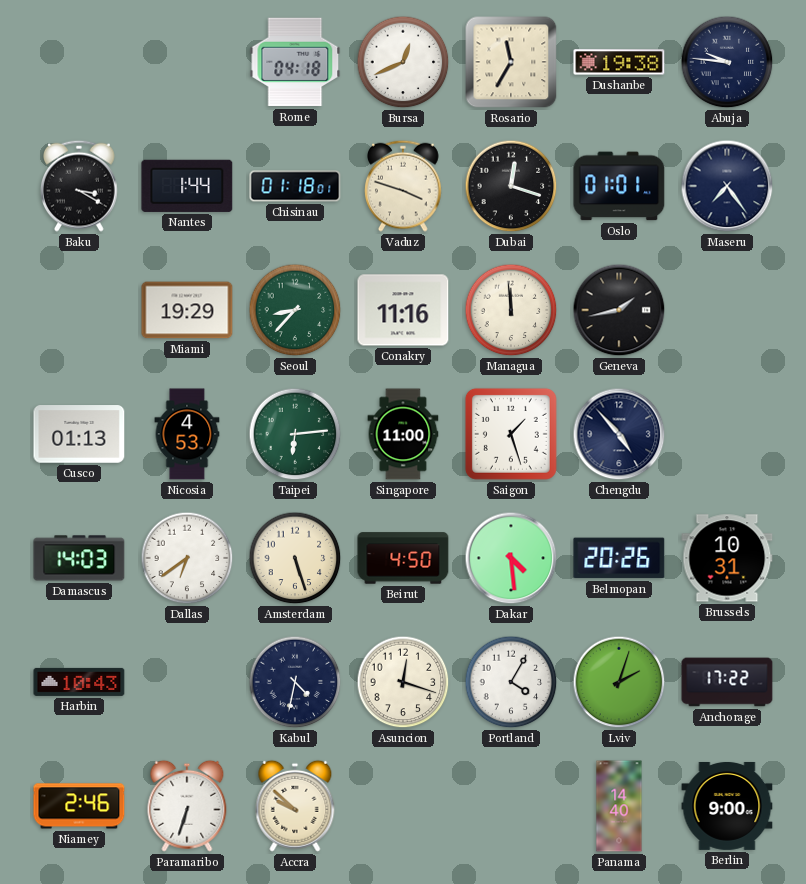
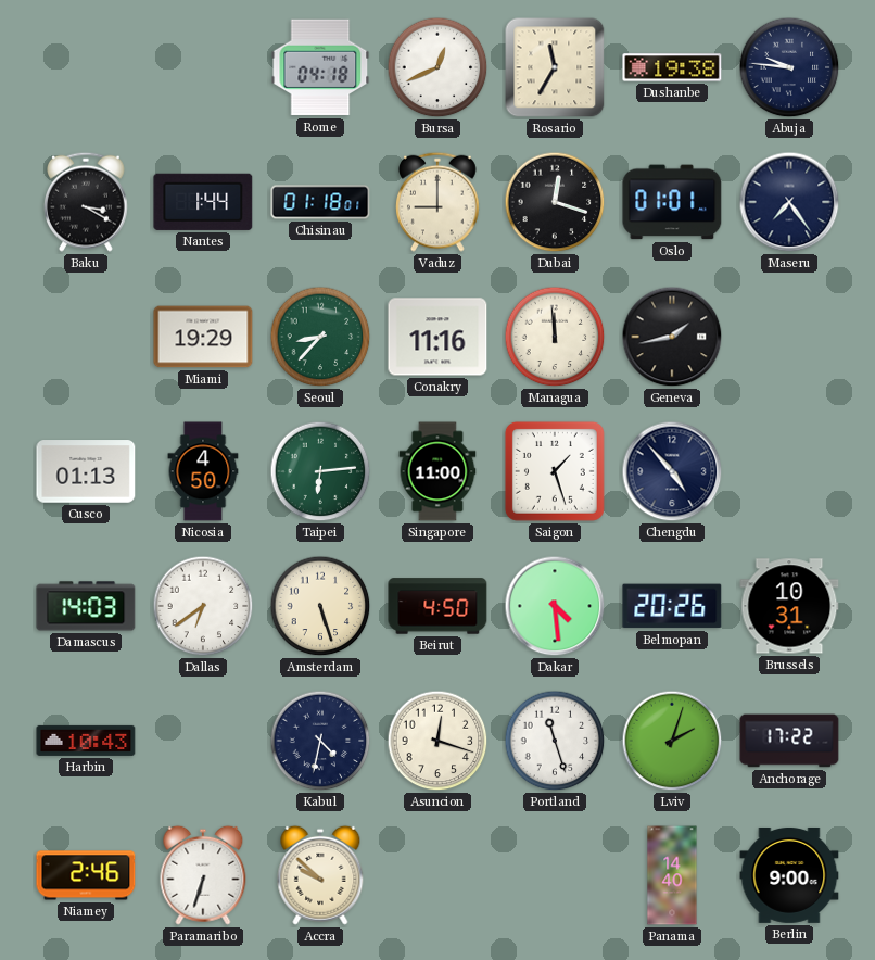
Vaduz: 3:48 -> 9:00 (439, 202)
Nicosia: 4:53 -> 4:50 (203, 471)
Portland: 4:05 -> 11:27 (555, 741)
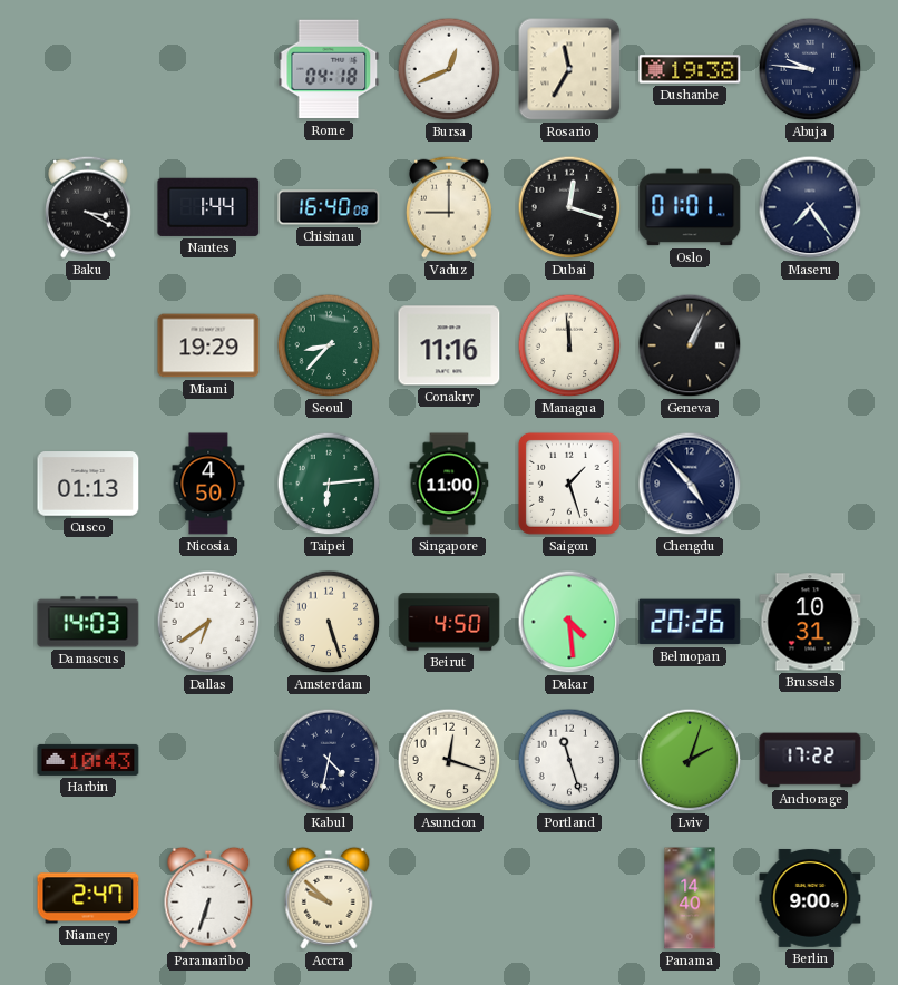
Chisinau: 01:18 -> 16:40 (329, 207)
Geneva: 1:43 -> 1:04 (690, 345)
Niamey: 2:46 -> 2:47 (88, 898)
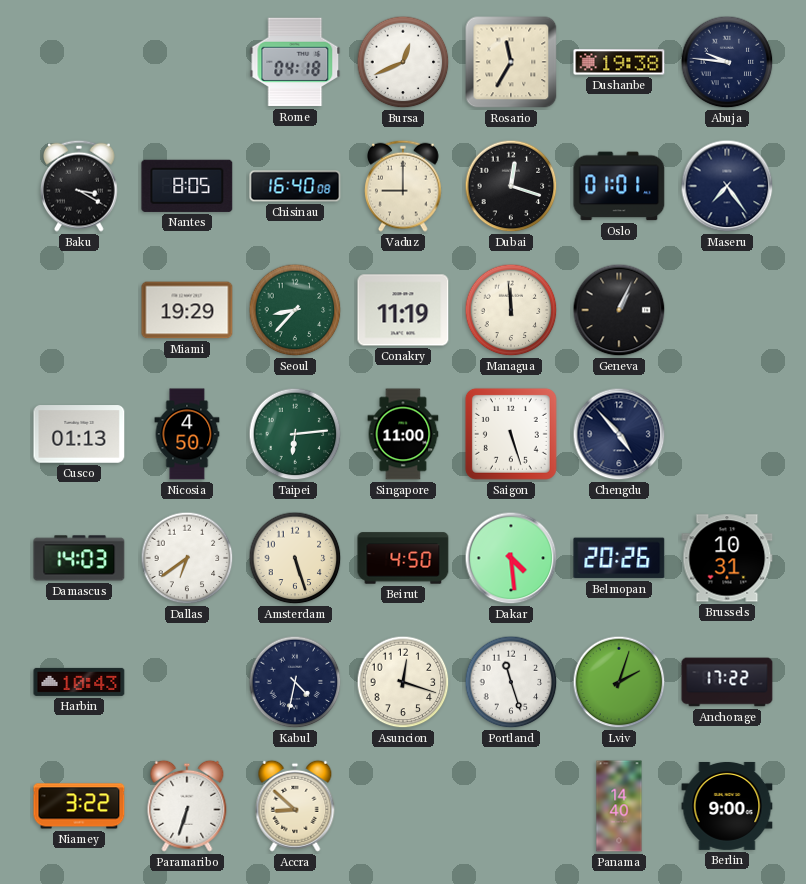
Nantes: 1:44 -> 8:05 (187, 186)
Conakry: 11:16 -> 11:19 (403, 310)
Saigon: 1:27 -> 5:27 (511, 434)
Niamey: 2:47 -> 3:22 (79, 806)
Accra: 9:52 -> 8:52 (295, 806)
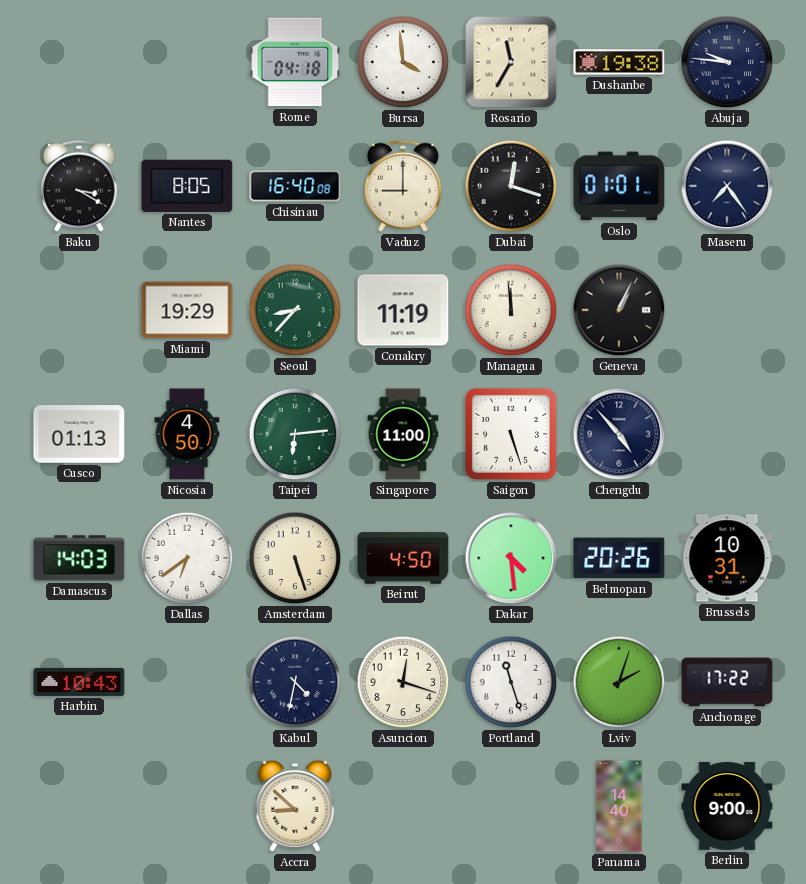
Bursa: 12:41 -> 3:59 (403, 62)
Niamey: 3:22 -> none (79, 806)
Paramaribo: 6:33 -> none (187, 806)
